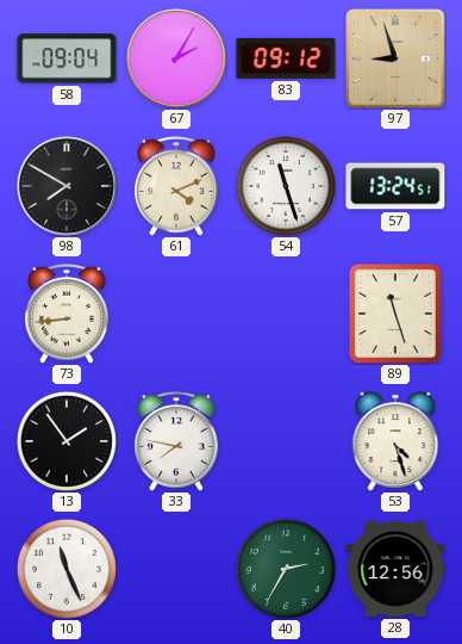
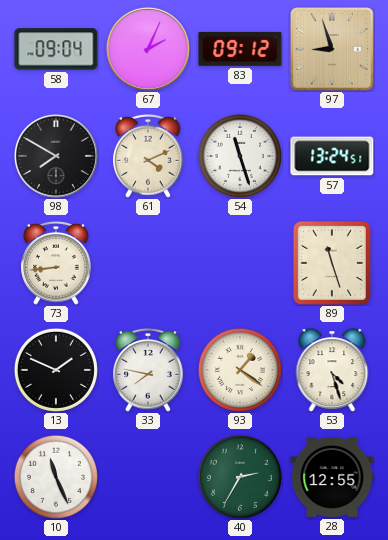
67: 2:05 -> 2:04 (148, 49)
13: 1:54 -> 1:49 (56, 370)
93: none -> 1:21 (240, 370)
28: 12:56 -> 12:55 (332, 478)
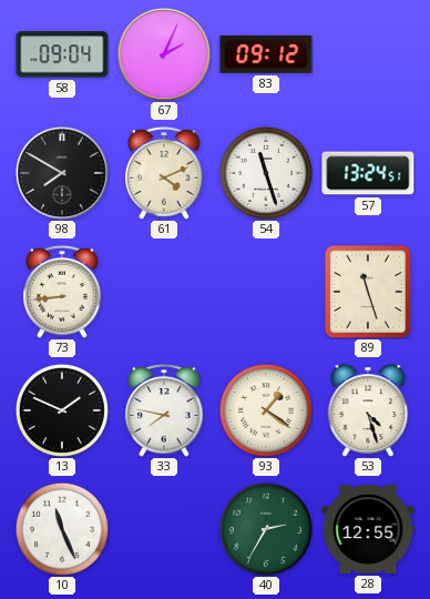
97: 8:57 -> none (332, 49)
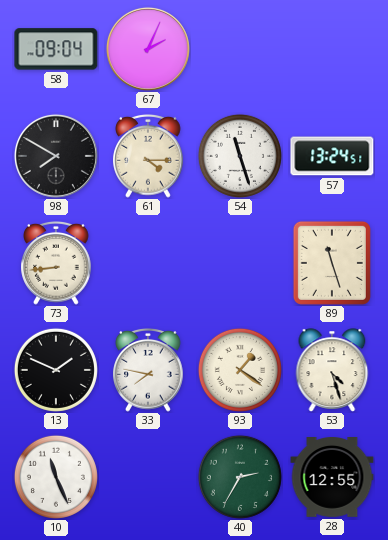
83: 09:12 -> none (266, 54)
61: 4:11 -> 4:15 (148, 157)
